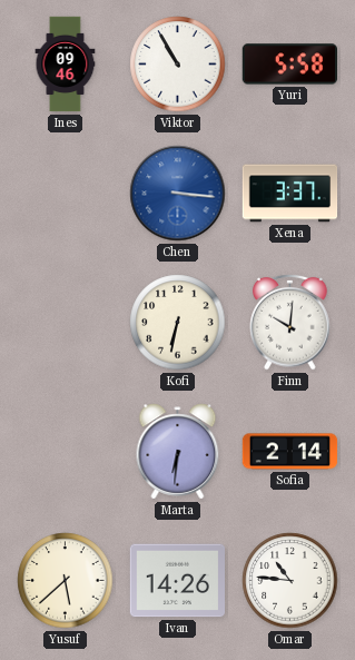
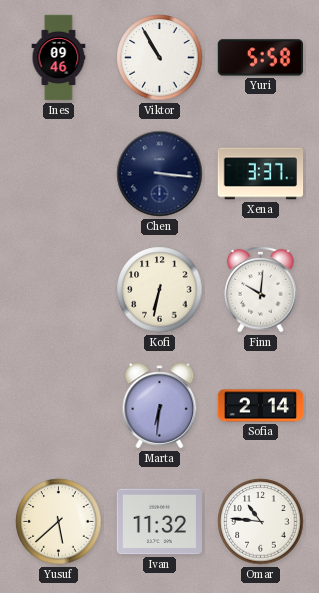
Chen dial: blue -> navy (160, 174)
Ivan: 14:26 -> 11:32 (159, 522)
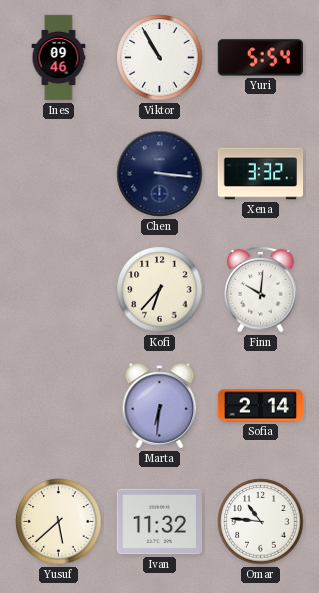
Yuri: 5:58 -> 5:54 (260, 58)
Xena: 3:37 -> 3:32 (261, 174)
Kofi: 6:32 -> 6:37 (160, 290)
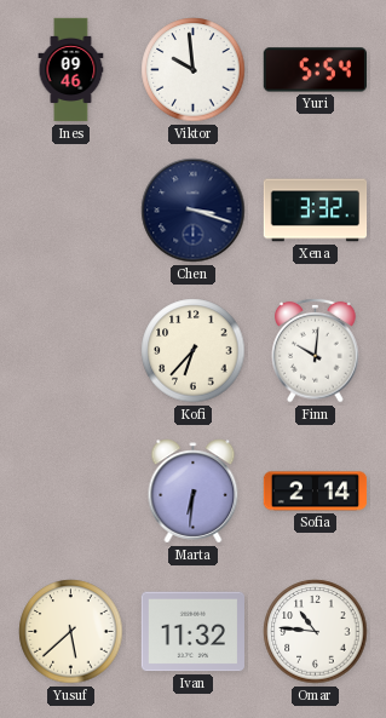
Viktor: 10:55 -> 9:59 (194, 70)
Chen: 3:16 -> 3:18 (194, 211)
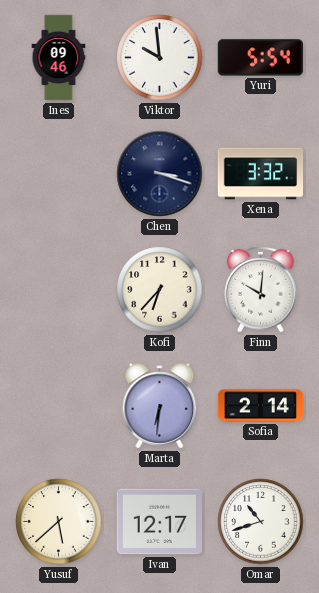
Ivan: 11:32 -> 12:17 (159, 522)
Omar: 10:46 -> 10:42 (261, 522)
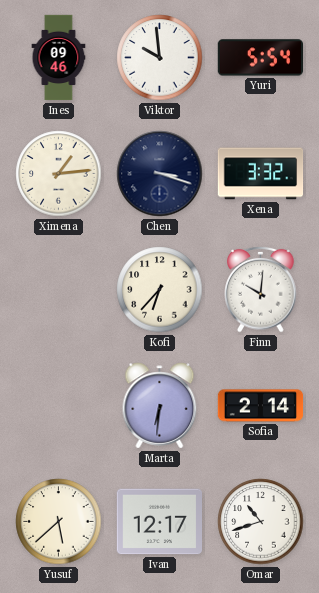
Ximena: none -> 1:14 (59, 174)
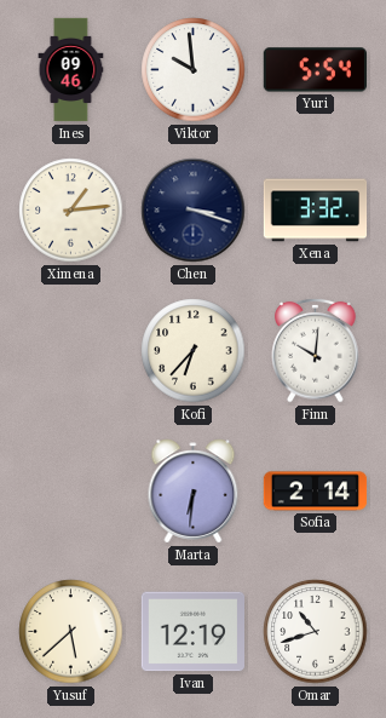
Ivan: 12:17 -> 12:19 (192, 632)
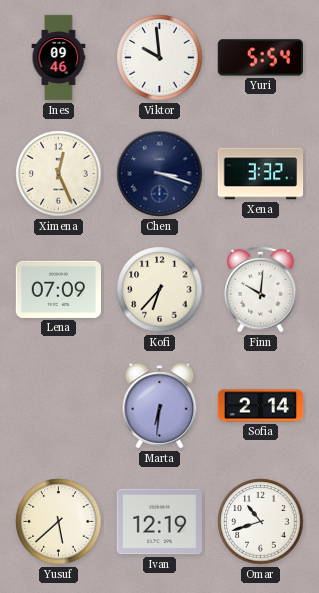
Ximena: 1:14 -> 12:26 (59, 174)
Lena: none -> 07:09 (58, 289)
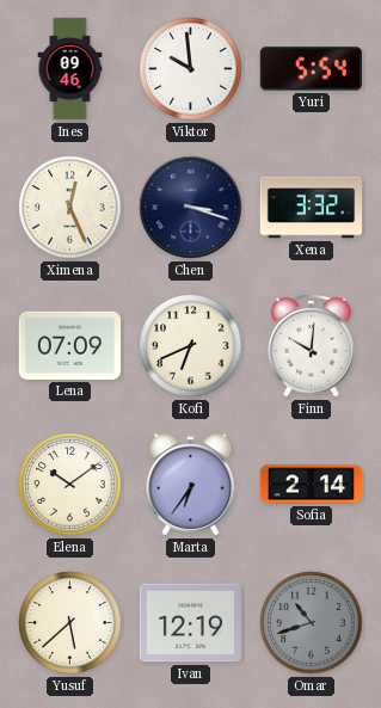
Kofi: 6:37 -> 6:41 (191, 346)
Elena: none -> 10:09 (70, 485)
Marta: 6:31 -> 6:36 (191, 485)
Omar dial: white -> grey (312, 623)
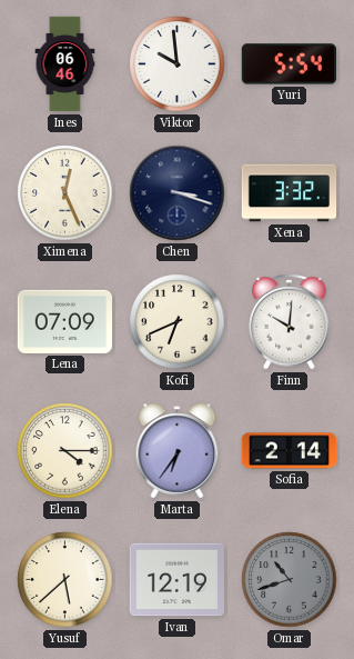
Ines: 09:46 -> 06:46 (65, 64)
Elena: 10:09 -> 4:15 (65, 451)
